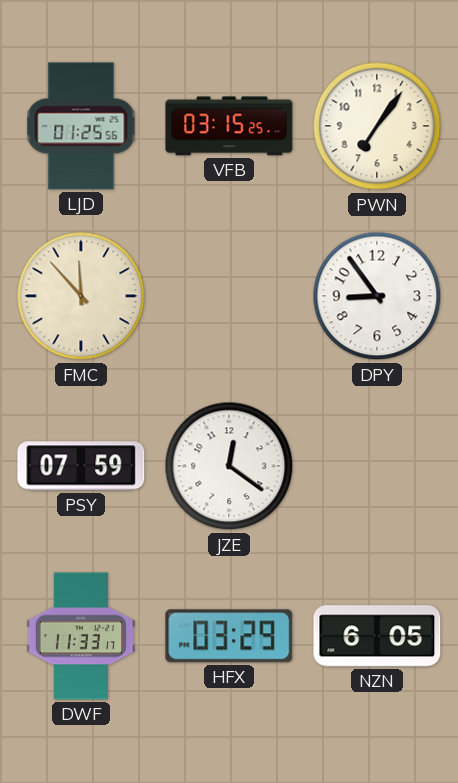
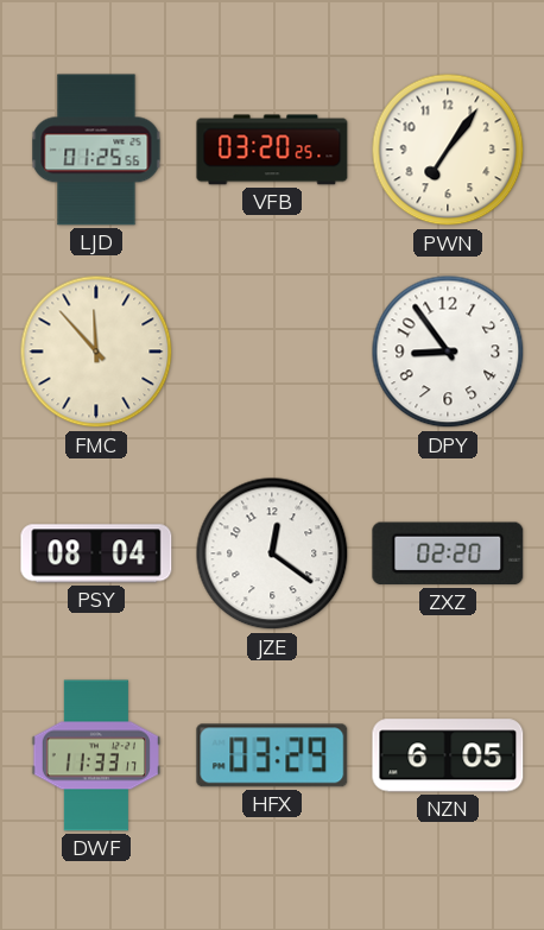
VFB: 03:15 -> 03:20 (272, 150)
PSY: 07:59 -> 08:04 (96, 553)
ZXZ: none -> 02:20 (448, 553)
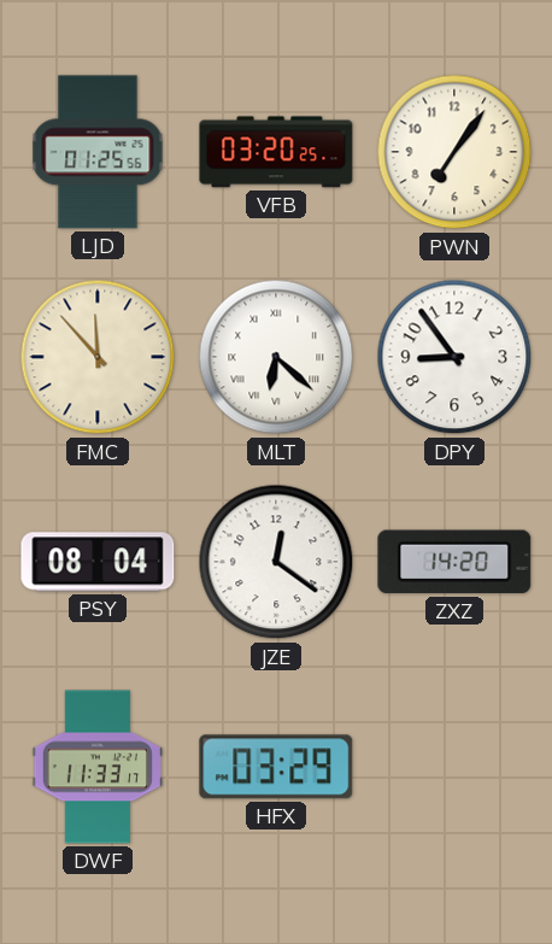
MLT: none -> 6:22 (276, 357)
ZXZ: 02:20 -> 14:20 (454, 562)
NZN: 6:05 -> none (448, 755)
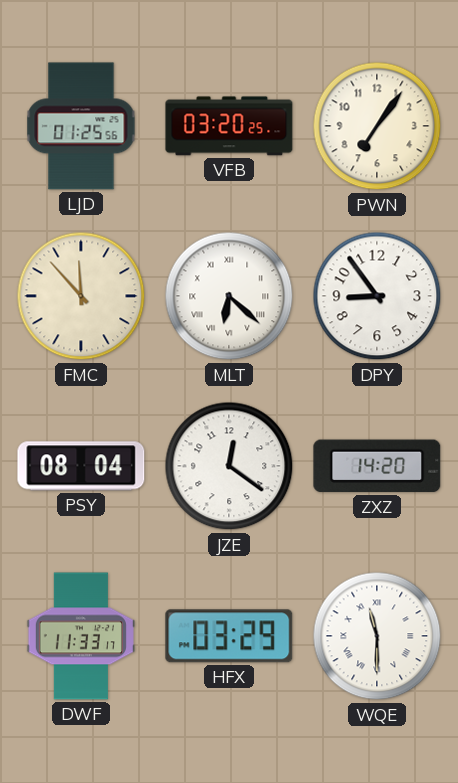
WQE: none -> 11:30 (377, 636)
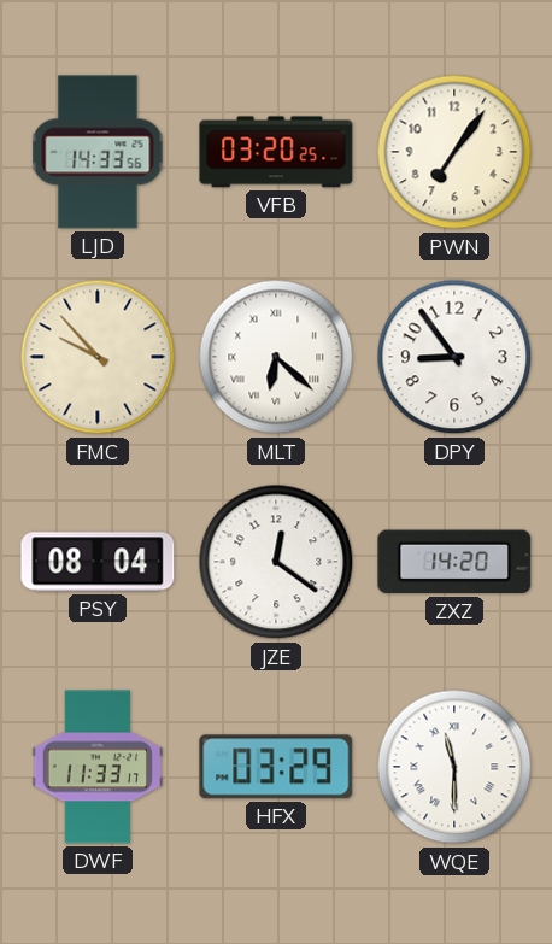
LJD: 01:25 -> 14:33 (98, 152)
FMC: 11:53 -> 9:53 (98, 357)
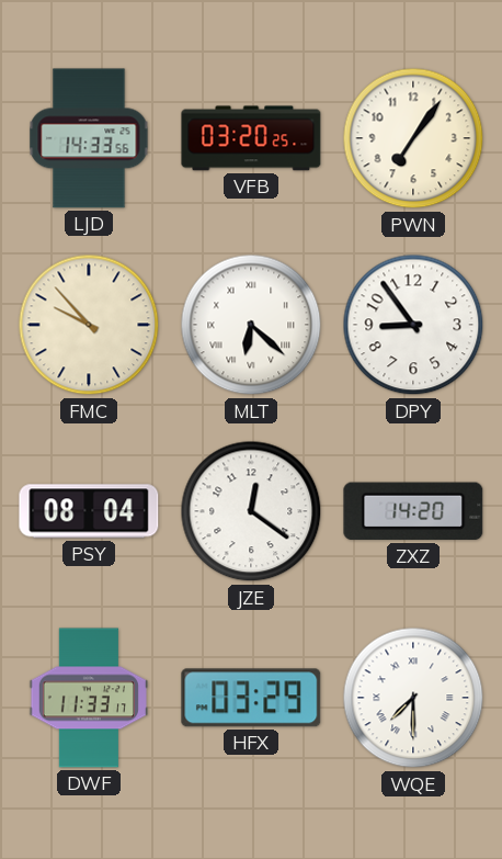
WQE: 11:30 -> 7:30 (413, 698)
